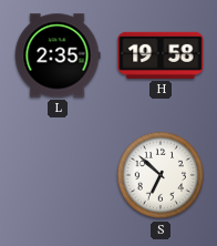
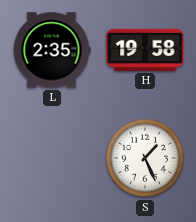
S: 6:52 -> 1:26 (145, 158)
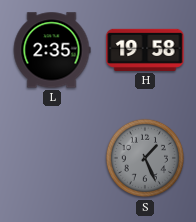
S dial: white -> grey (145, 158)
